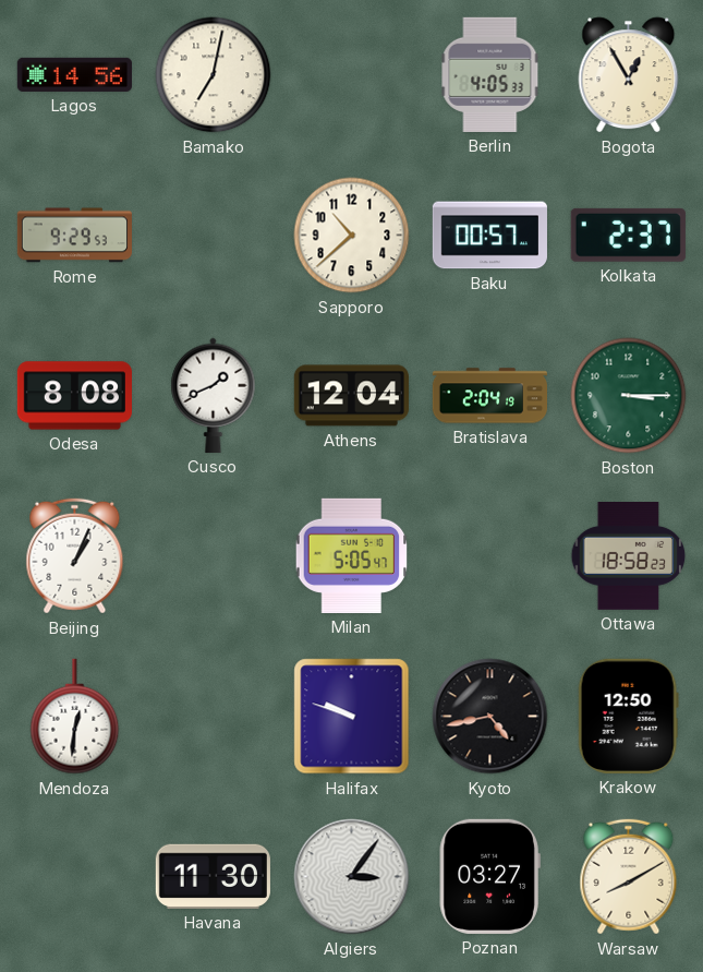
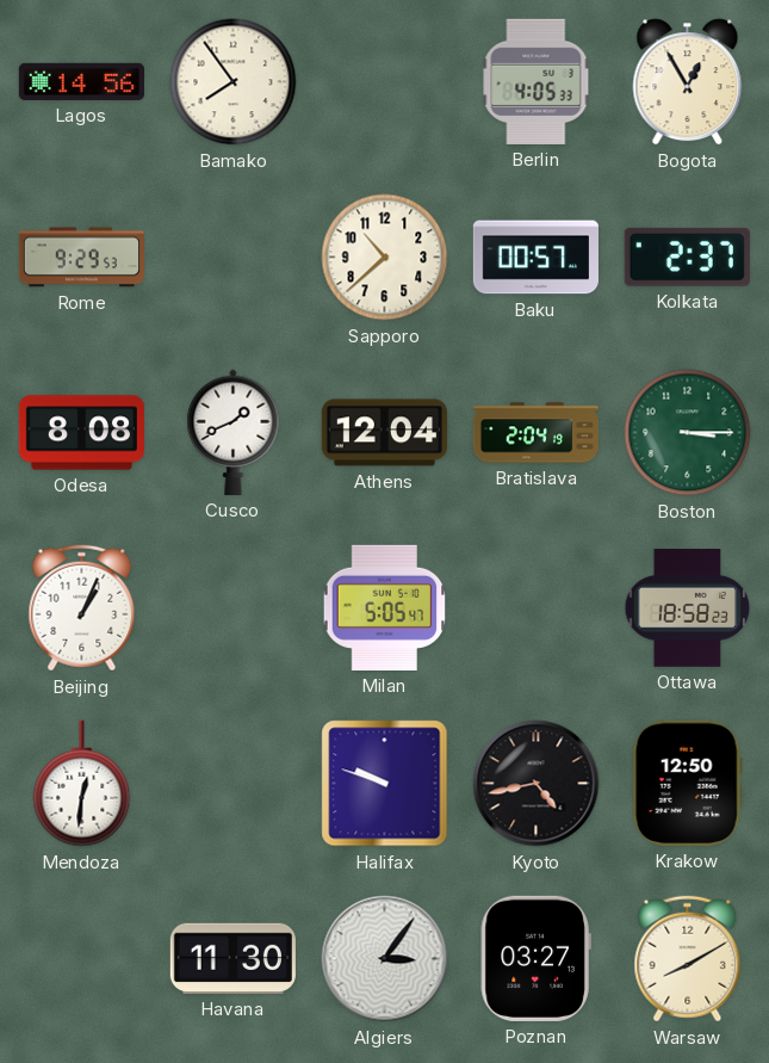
Bamako: 7:02 -> 7:54 (234, 82)
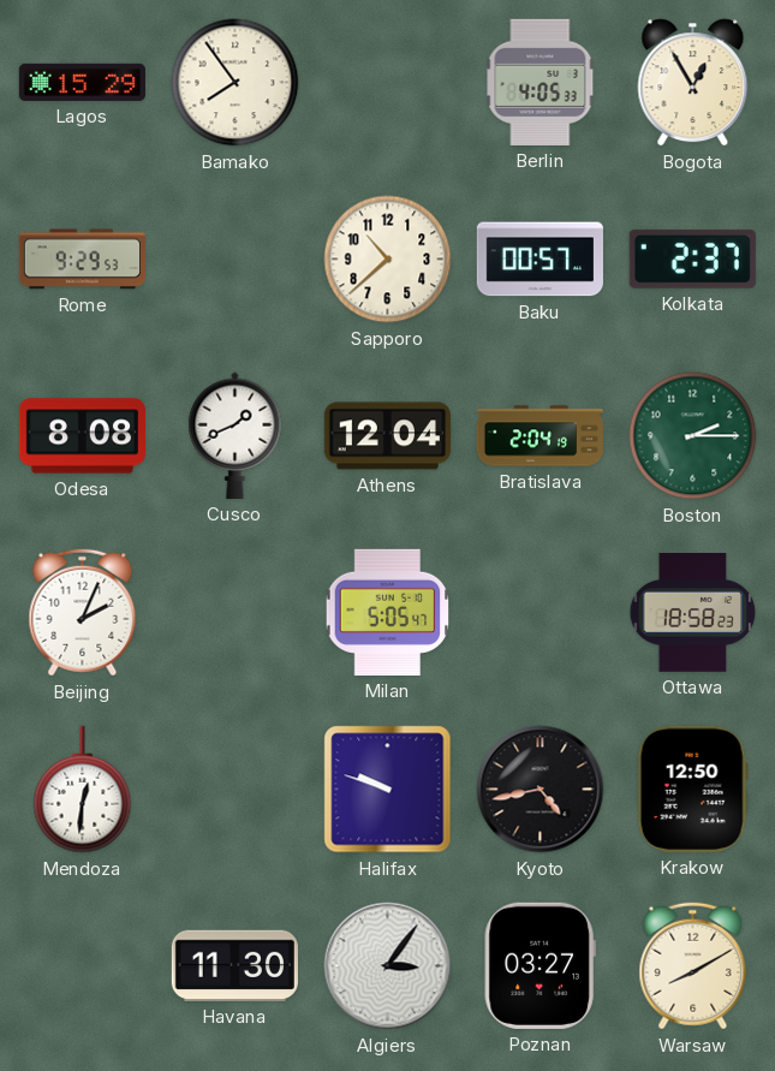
Lagos: 14:56 -> 15:29 (82, 82)
Boston: 3:15 -> 2:15 (693, 436)
Beijing: 1:04 -> 2:04 (83, 613)
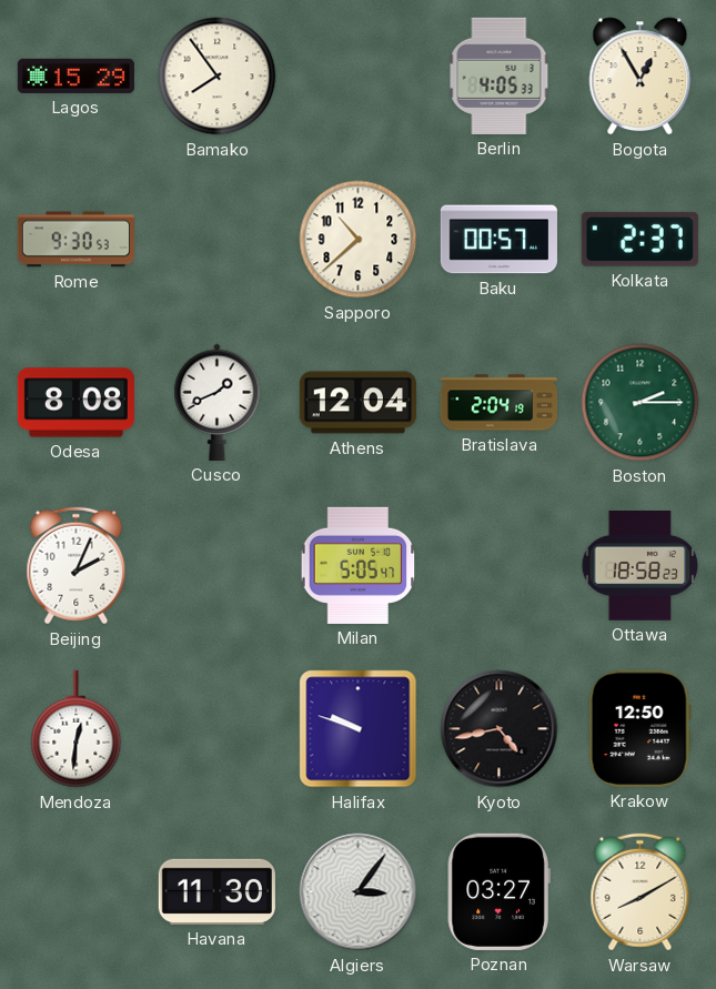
Rome: 9:29 -> 9:30 (75, 240)
